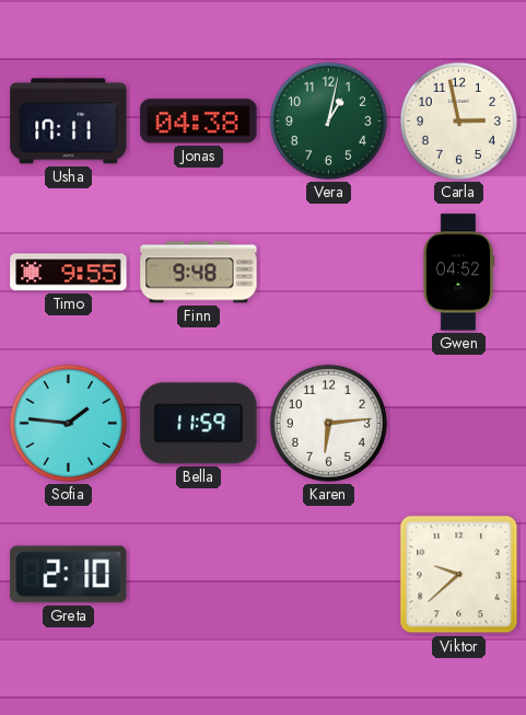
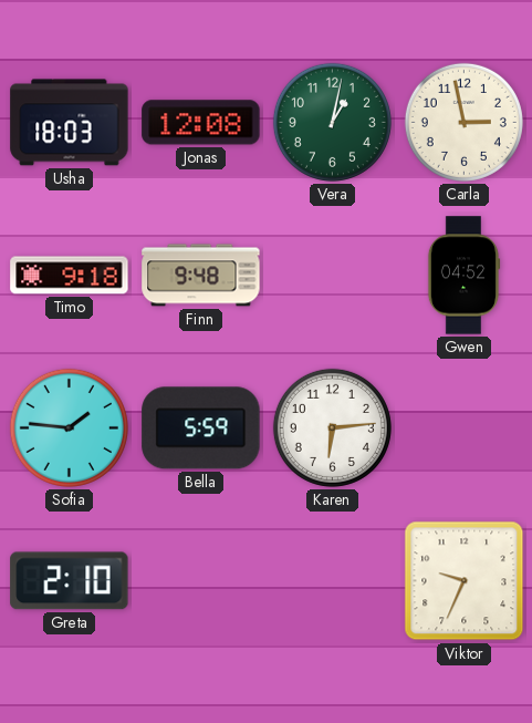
Usha: 17:11 -> 18:03 (70, 123)
Jonas: 04:38 -> 12:08 (201, 123)
Timo: 9:55 -> 9:18 (70, 276)
Bella: 11:59 -> 5:59 (201, 428)
Viktor: 9:38 -> 9:34 (465, 581)
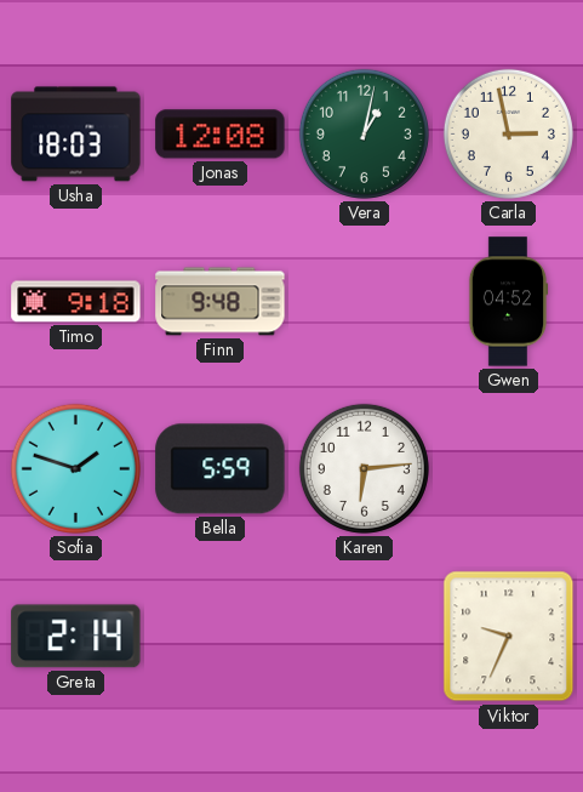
Sofia: 1:46 -> 1:48 (75, 468)
Greta: 2:10 -> 2:14 (76, 637)
